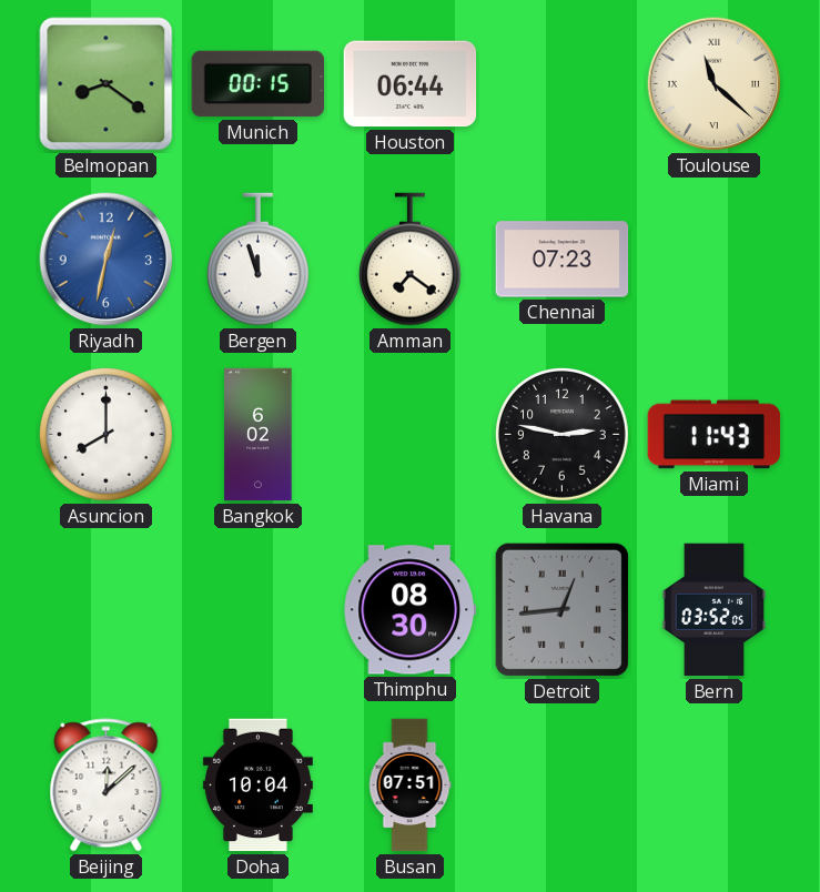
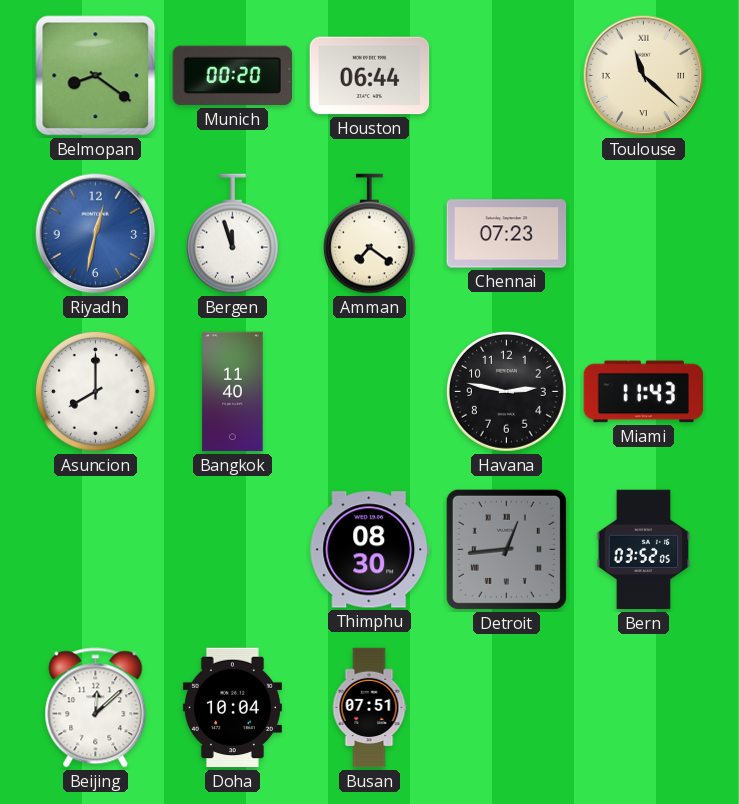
Munich: 00:15 -> 00:20 (233, 76)
Bangkok: 6:02 -> 11:40 (233, 392)
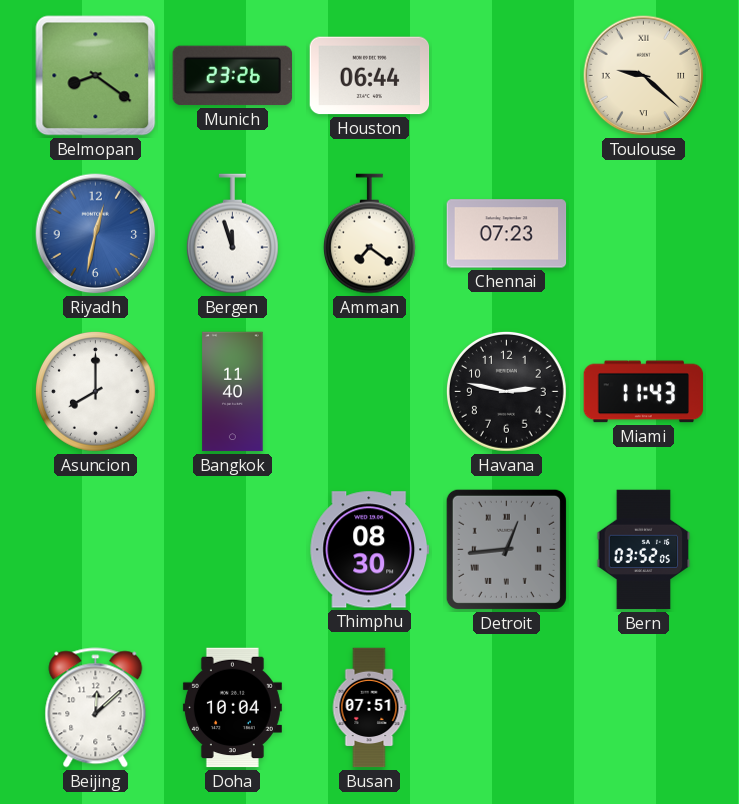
Munich: 00:20 -> 23:26 (233, 76)
Toulouse: 11:22 -> 9:22 (644, 76)
